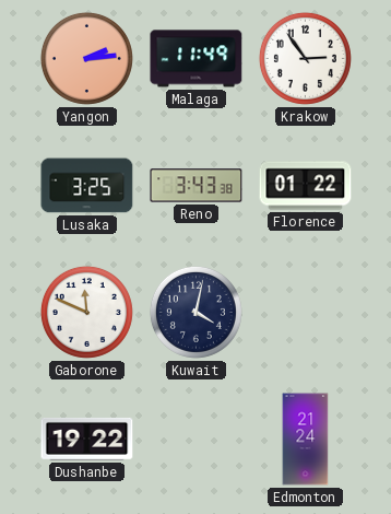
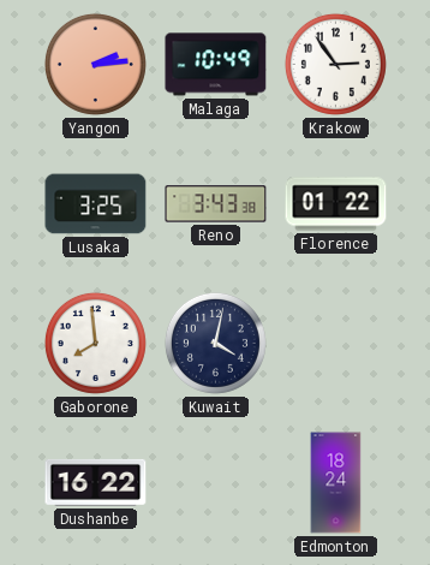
Malaga: 11:49 -> 10:49 (216, 65)
Gaborone: 11:49 -> 7:59 (95, 343)
Dushanbe: 19:22 -> 16:22 (96, 482)
Edmonton: 21:24 -> 18:24 (336, 483)
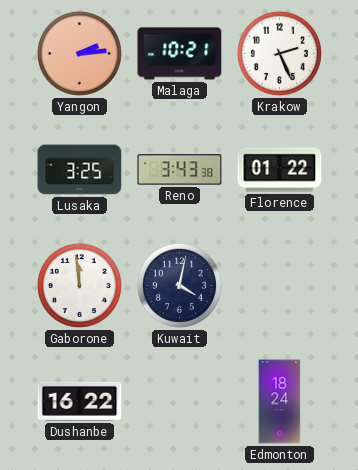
Malaga: 10:49 -> 10:21 (180, 54)
Krakow: 2:54 -> 2:26 (279, 53)
Gaborone: 7:59 -> 11:59 (79, 285)
